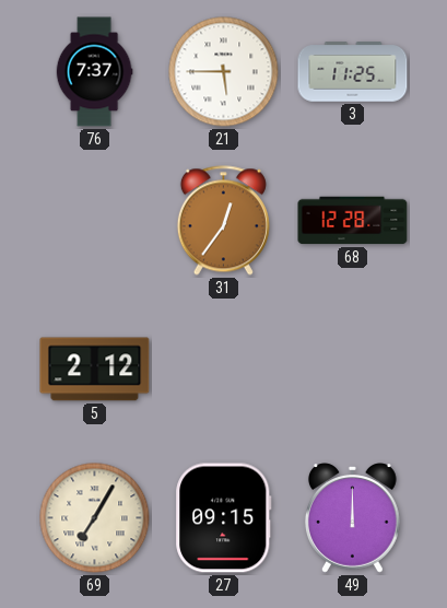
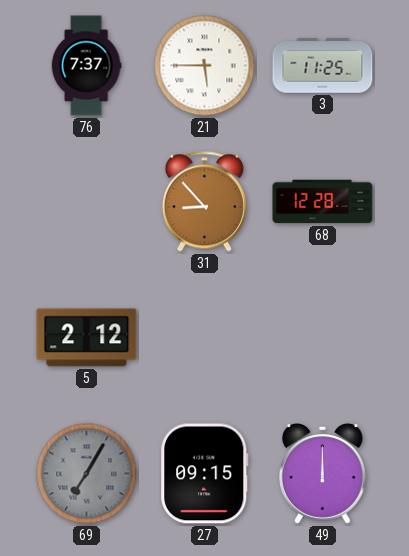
31: 12:36 -> 8:53 (204, 202)
69 dial: cream -> grey (87, 474)
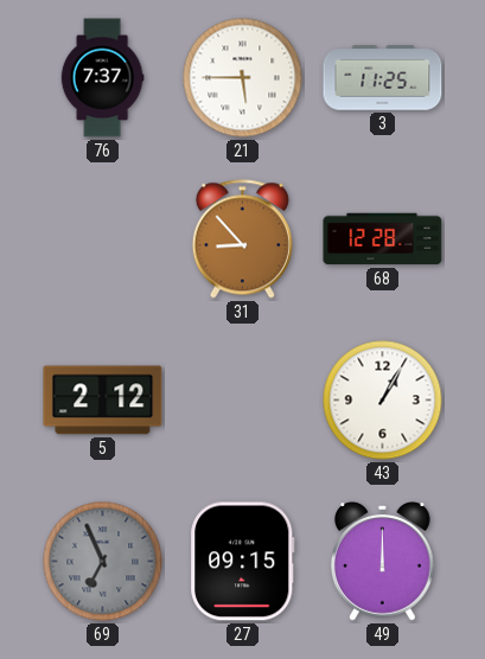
43: none -> 1:05 (383, 401)
69: 7:05 -> 6:56 (103, 562)
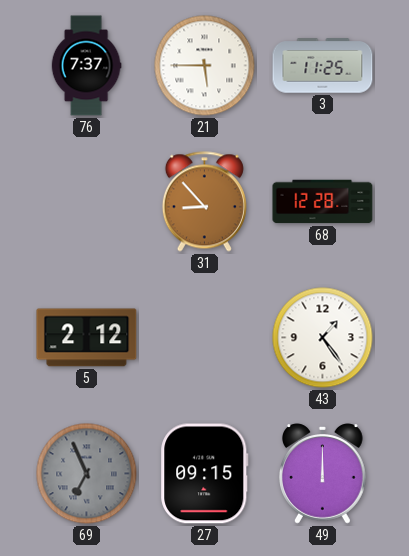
43: 1:05 -> 1:24 (323, 338)
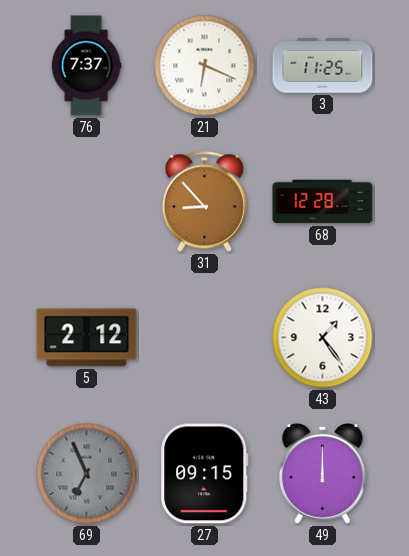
21: 5:45 -> 6:19 (205, 66)
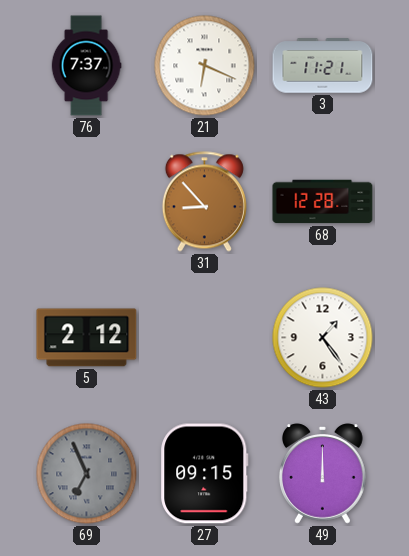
3: 11:25 -> 11:21 (323, 66)
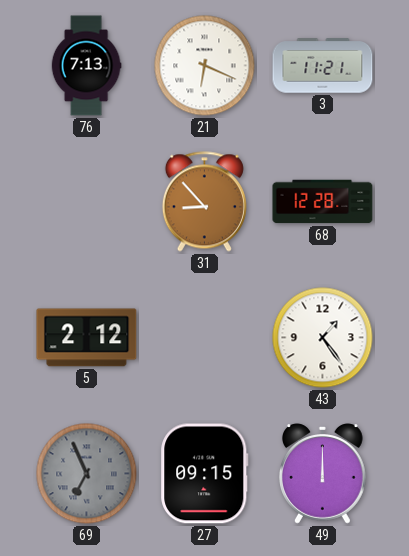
76: 7:37 -> 7:13 (86, 66)
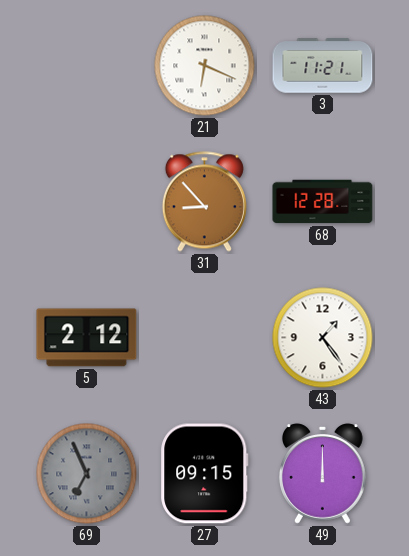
76: 7:13 -> none (86, 66)
